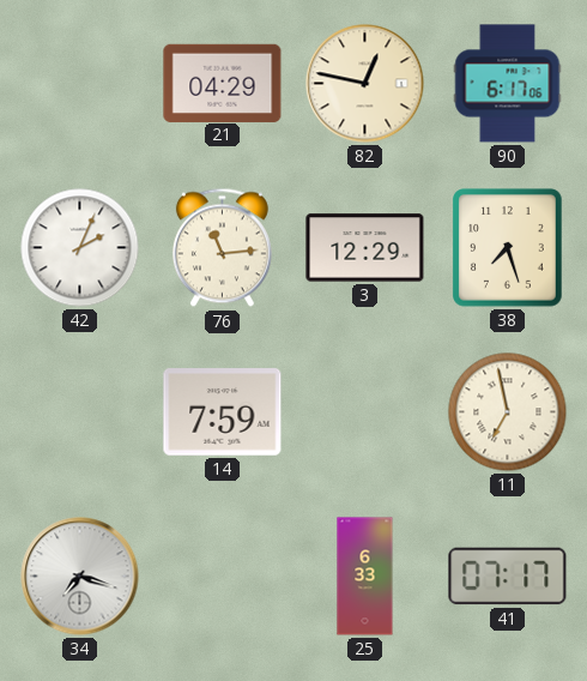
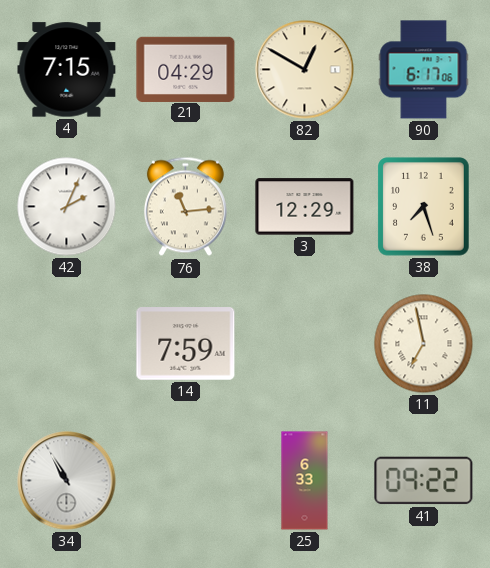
4: none -> 7:15 (67, 70)
82: 12:47 -> 12:50 (305, 70)
34: 7:18 -> 10:55 (67, 481)
41: 07:17 -> 09:22 (424, 481)
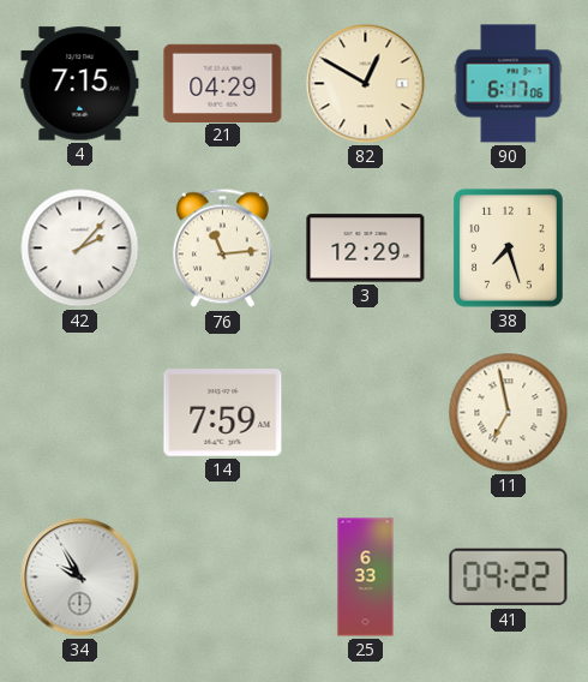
42: 2:04 -> 2:07 (80, 249)
34: 10:55 -> 9:55 (80, 578)
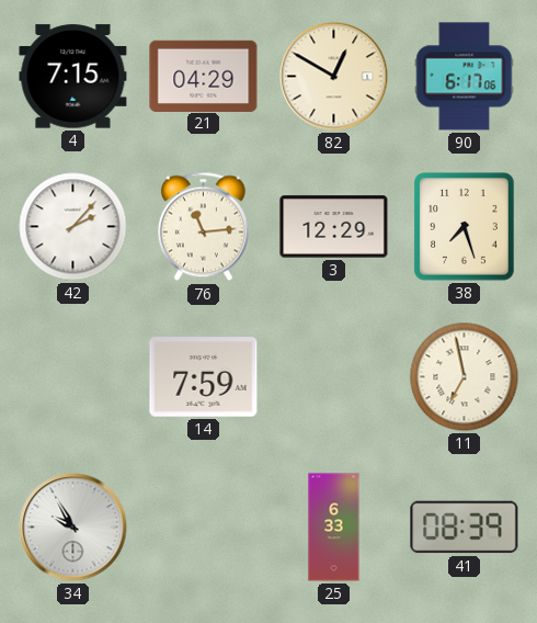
41: 09:22 -> 08:39 (465, 528)
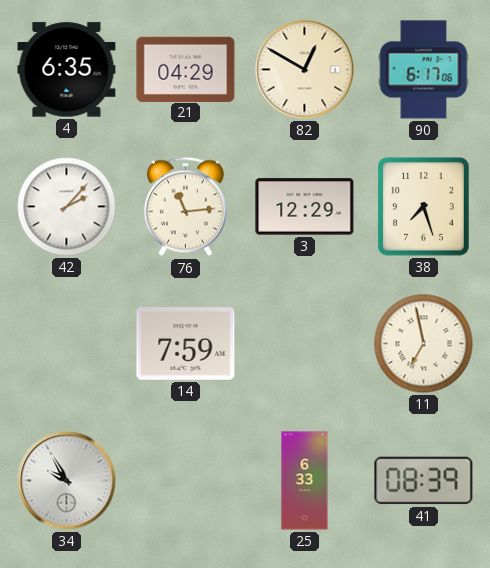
4: 7:15 -> 6:35 (67, 70)
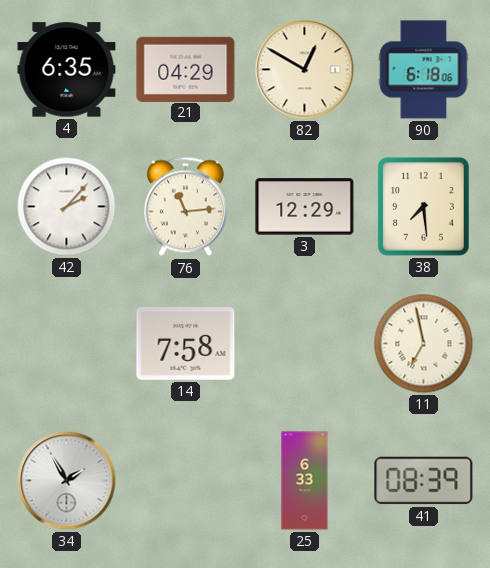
90: 6:17 -> 6:18 (424, 70)
38: 7:27 -> 7:29 (424, 207)
14: 7:59 -> 7:58 (186, 344)
34: 9:55 -> 1:55 (67, 481)
